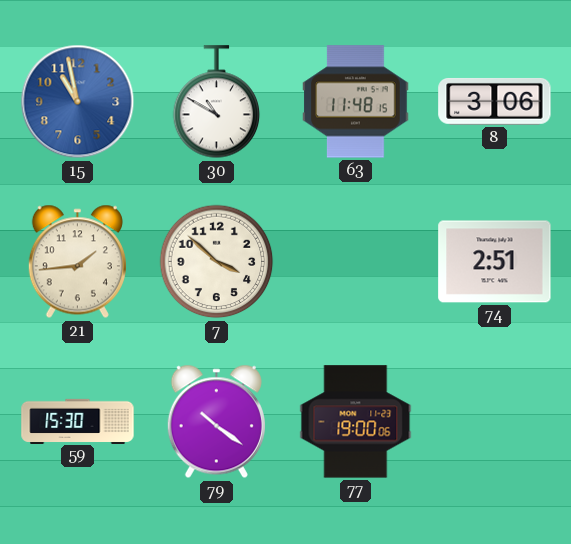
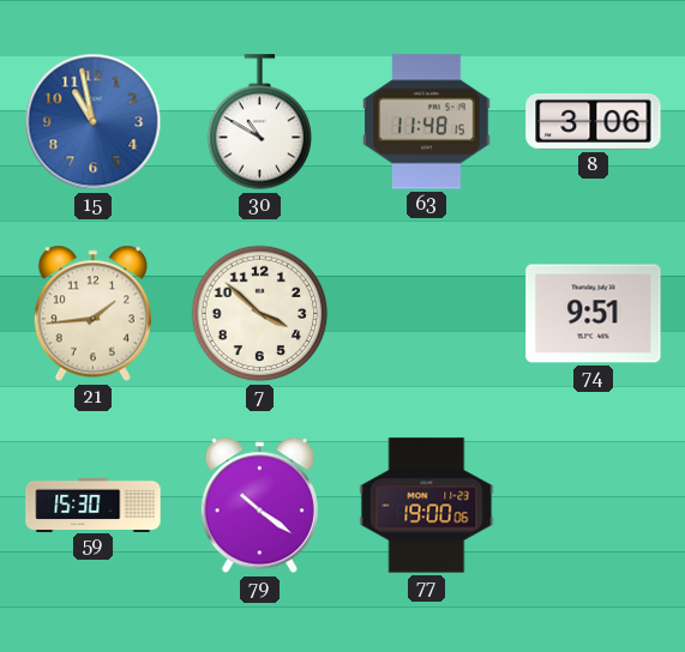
74: 2:51 -> 9:51 (594, 314)
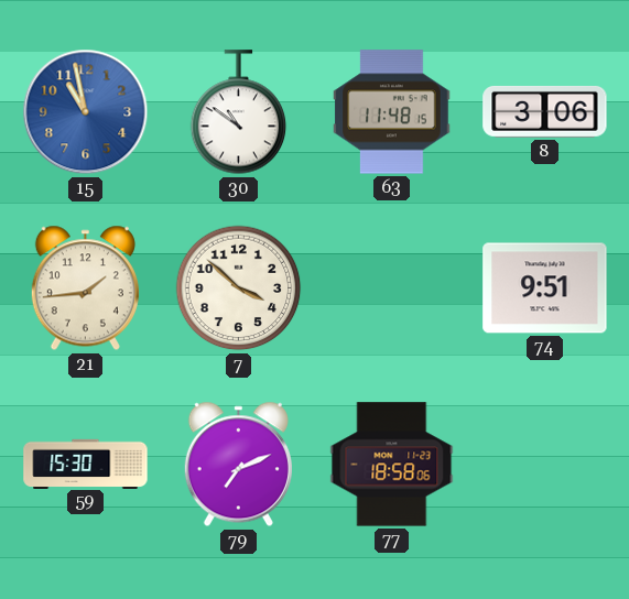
30: 10:50 -> 10:51 (239, 112)
79: 10:21 -> 7:11 (238, 465)
77: 19:00 -> 18:58 (392, 465)
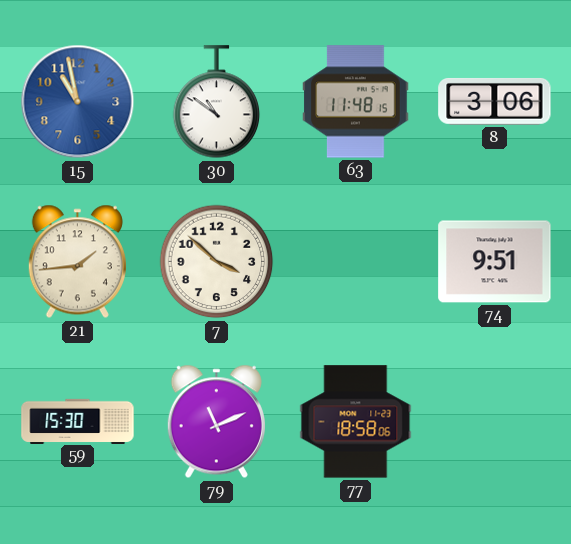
79: 7:11 -> 11:11 (216, 422)
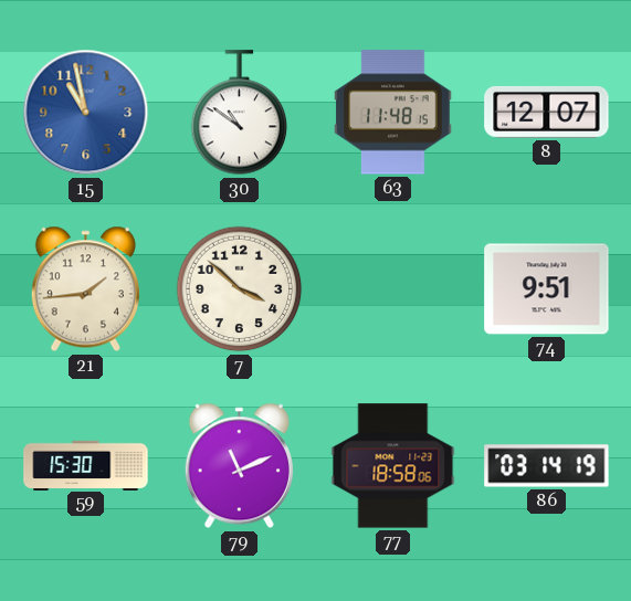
8: 3:06 -> 12:07 (547, 112)
86: none -> 03:14 (547, 466)
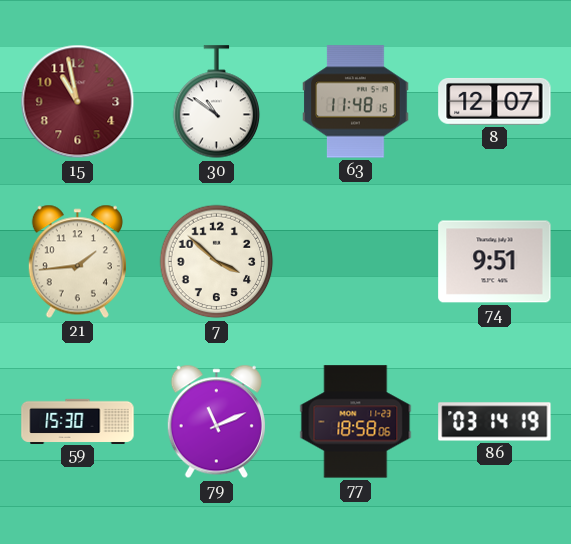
15 dial: blue -> burgundy (78, 102)
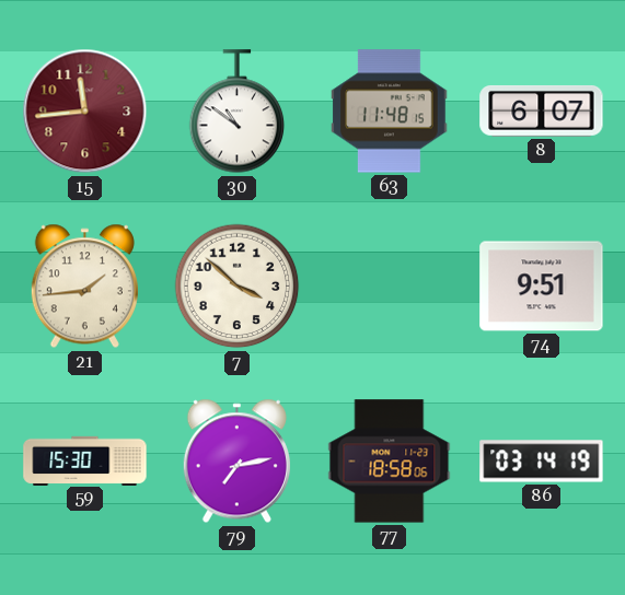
15: 10:58 -> 11:44 (85, 112)
8: 12:07 -> 6:07 (542, 110)
79: 11:11 -> 7:13 (236, 462)
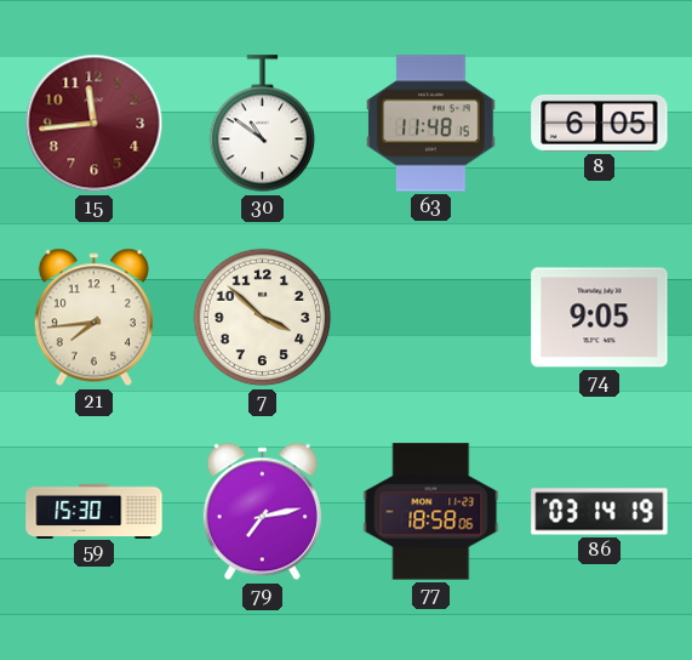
8: 6:07 -> 6:05 (600, 123)
21: 1:44 -> 7:44 (93, 318)
74: 9:51 -> 9:05 (600, 318)
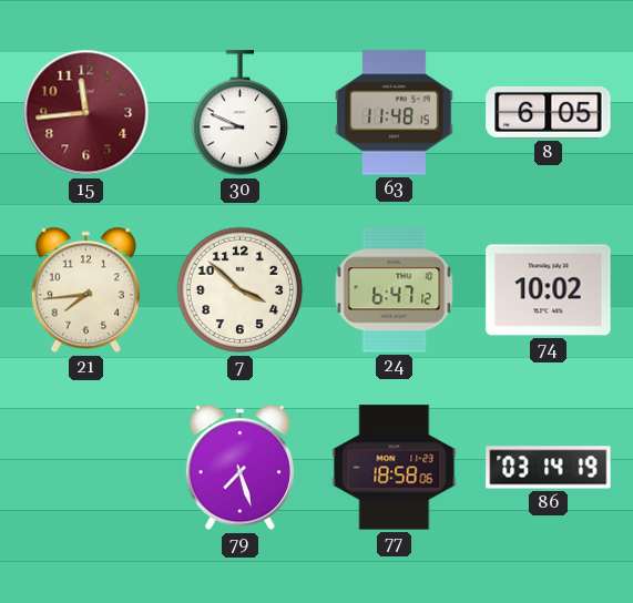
30: 10:51 -> 8:49 (241, 113)
24: none -> 6:47 (395, 290)
74: 9:05 -> 10:02 (549, 290)
59: 15:30 -> none (95, 511)
79: 7:13 -> 7:27 (239, 468)
